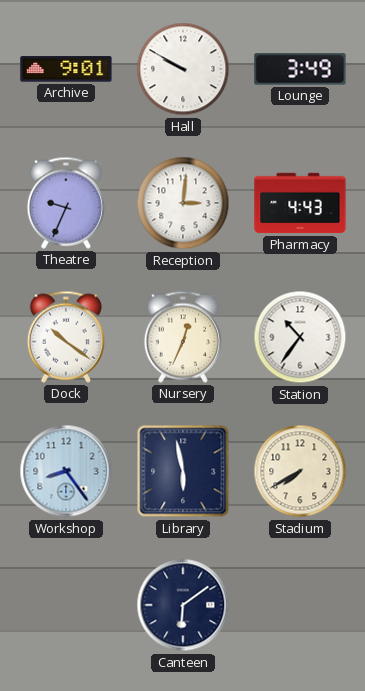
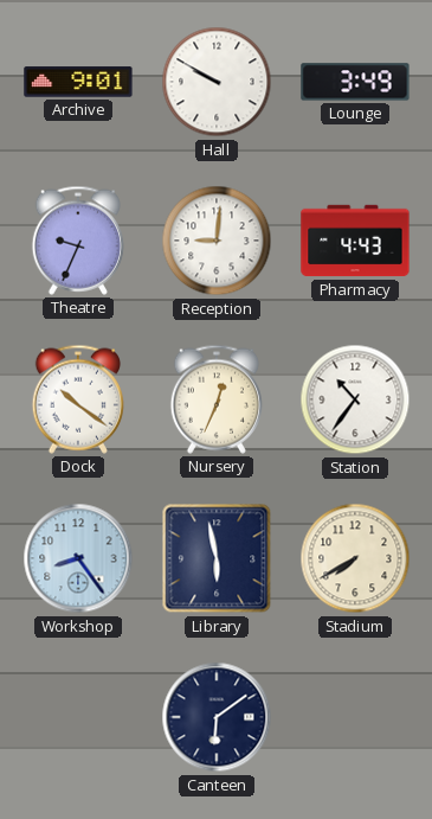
Reception: 3:01 -> 9:01 (217, 241)
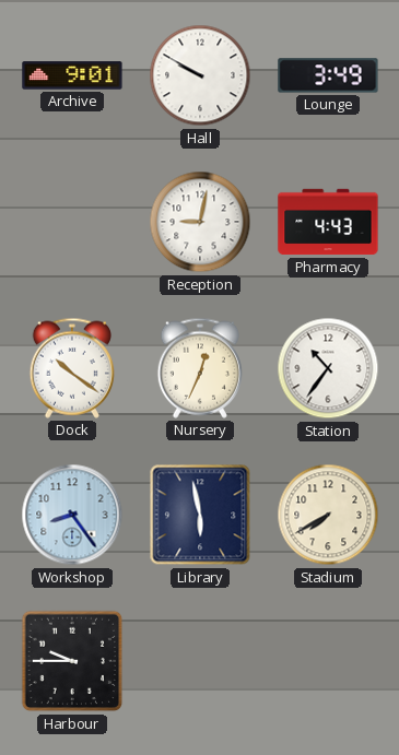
Theatre: 9:34 -> none (77, 241)
Reception: 9:01 -> 9:02 (200, 222)
Harbour: none -> 9:45 (72, 661)
Canteen: 6:09 -> none (217, 717)
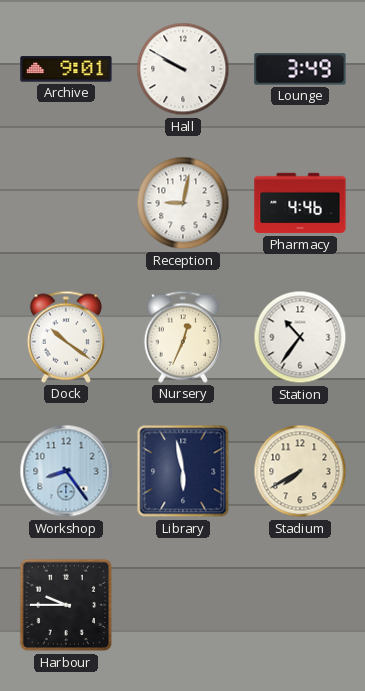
Pharmacy: 4:43 -> 4:46 (300, 203)
